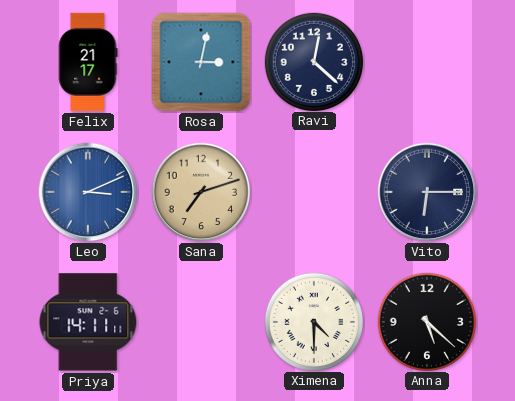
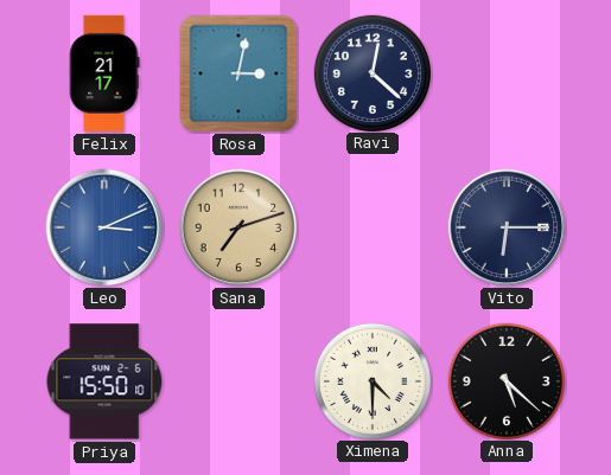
Priya: 14:11 -> 15:50 (104, 381)
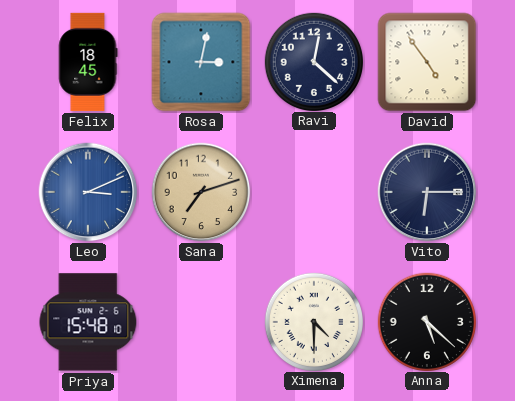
Felix: 21:17 -> 18:45 (88, 62)
David: none -> 4:54 (427, 62)
Priya: 15:50 -> 15:48 (88, 322)
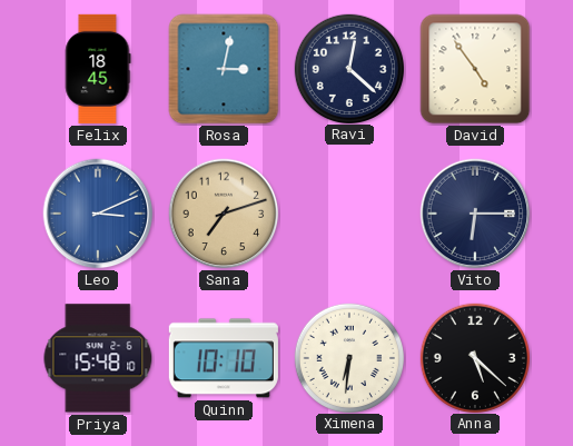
Quinn: none -> 10:10 (224, 358)
Ximena: 4:30 -> 6:31 (348, 357)
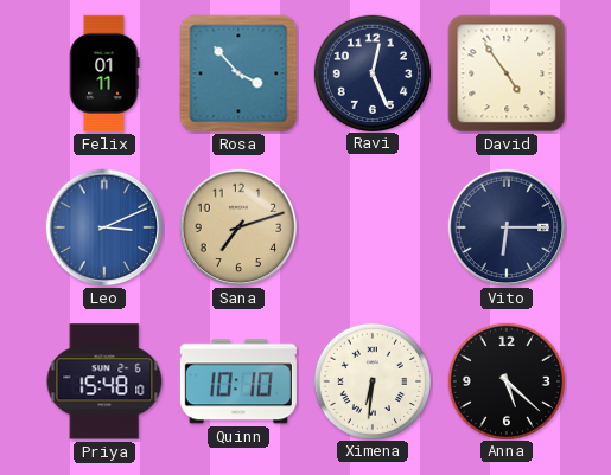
Felix: 18:45 -> 01:11 (104, 73)
Rosa: 3:02 -> 3:53 (238, 73)
Ravi: 12:22 -> 12:26 (371, 72)
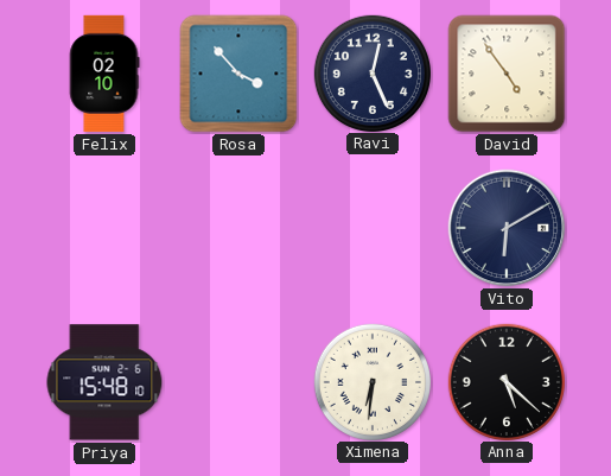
Felix: 01:11 -> 02:10 (104, 74)
Leo: 3:11 -> none (104, 227)
Sana: 7:12 -> none (238, 227)
Vito: 6:15 -> 6:10 (507, 228)
Quinn: 10:10 -> none (238, 381)
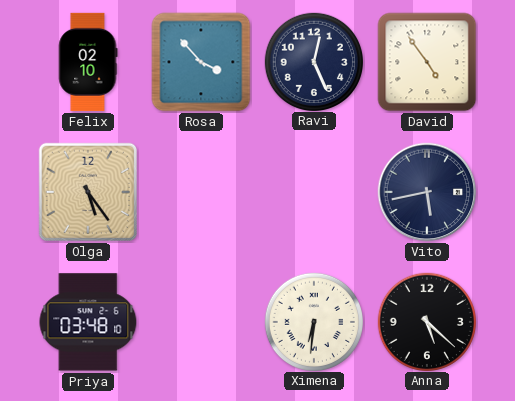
Olga: none -> 5:24 (88, 192)
Vito: 6:10 -> 5:43 (427, 192)
Priya: 15:48 -> 03:48 (88, 322)
